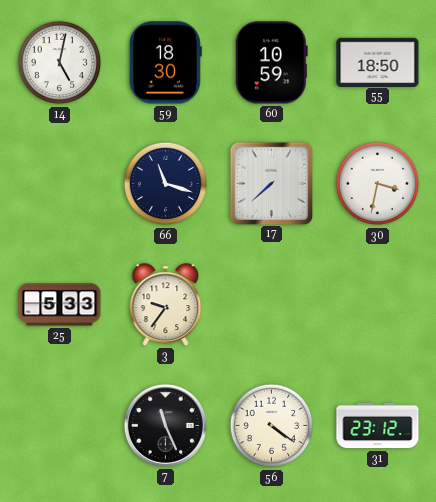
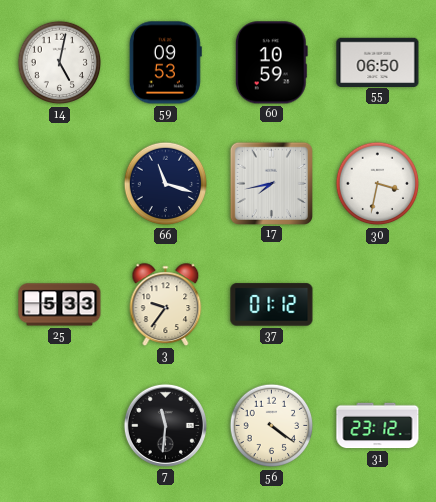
59: 18:30 -> 09:53 (165, 63)
55: 18:50 -> 06:50 (378, 62)
17: 7:38 -> 7:43 (271, 183)
37: none -> 01:12 (272, 305)
7: 11:26 -> 11:31 (165, 425)
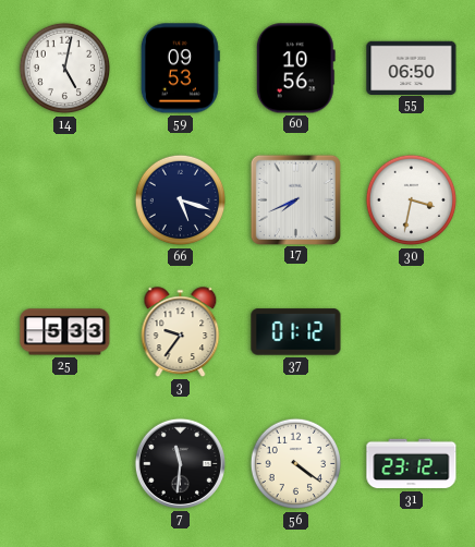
60: 10:59 -> 10:56 (295, 69)
66: 11:18 -> 5:18 (181, 200)
17: 7:43 -> 7:41 (295, 199)
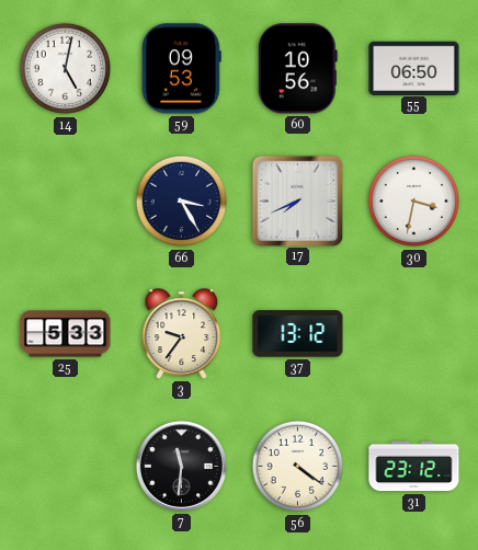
66: 5:18 -> 3:25 (182, 202)
37: 01:12 -> 13:12 (298, 334)
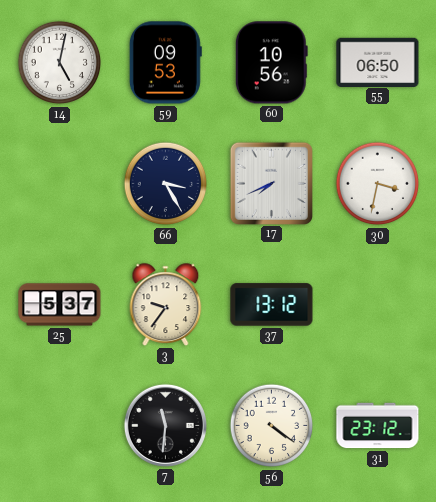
25: 5:33 -> 5:37 (60, 305)
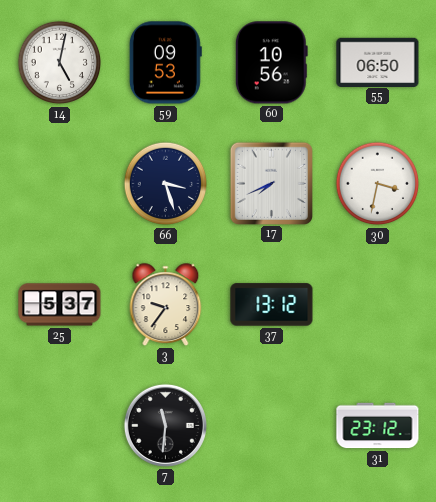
66: 3:25 -> 3:27 (166, 184)
56: 4:21 -> none (272, 426)
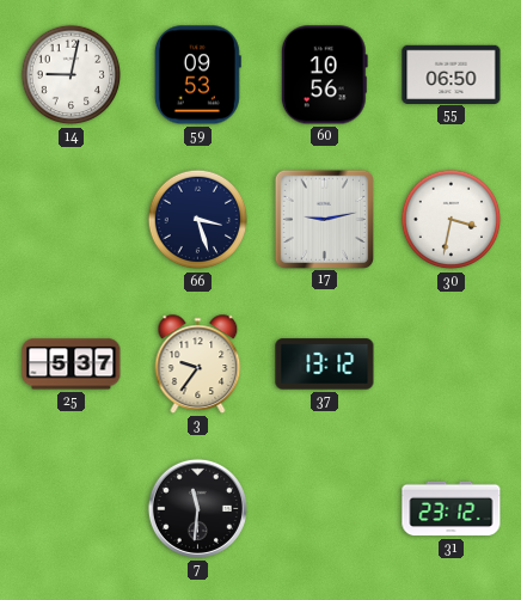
14: 5:02 -> 9:02 (72, 75)
17: 7:41 -> 9:13 (324, 219)
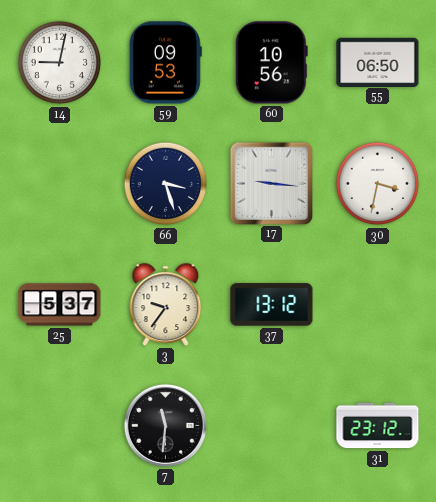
17: 9:13 -> 9:16 (271, 183)
